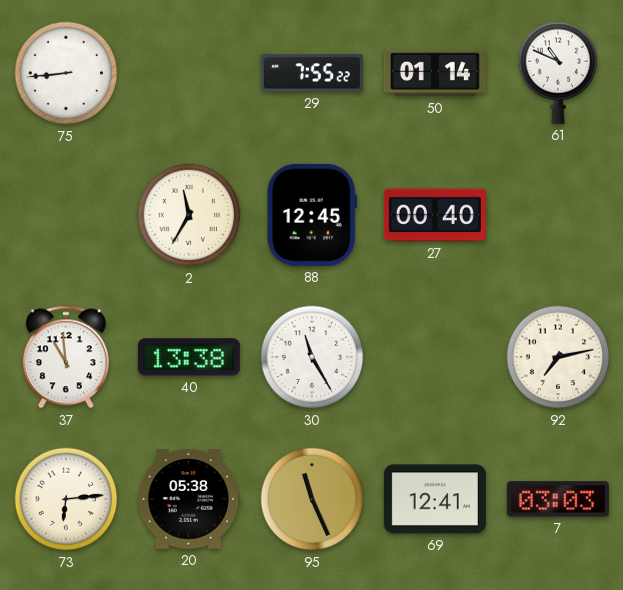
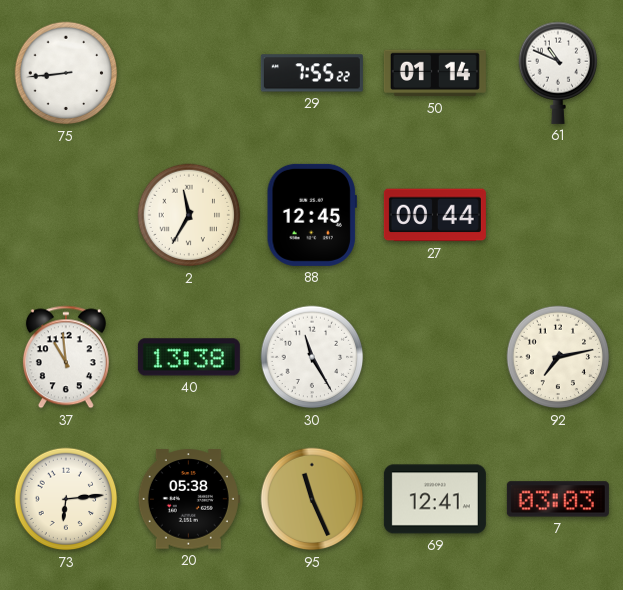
27: 00:40 -> 00:44 (435, 215)
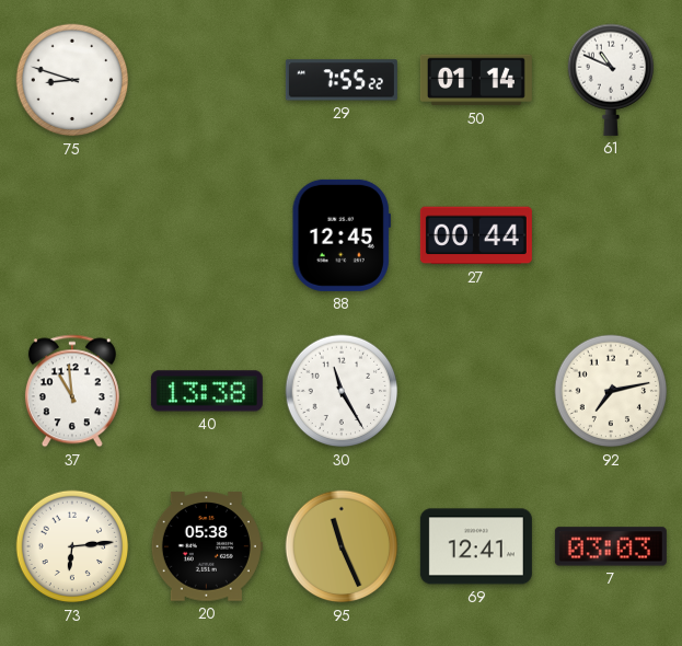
75: 8:44 -> 8:48 (72, 80)
2: 11:35 -> none (189, 215)
